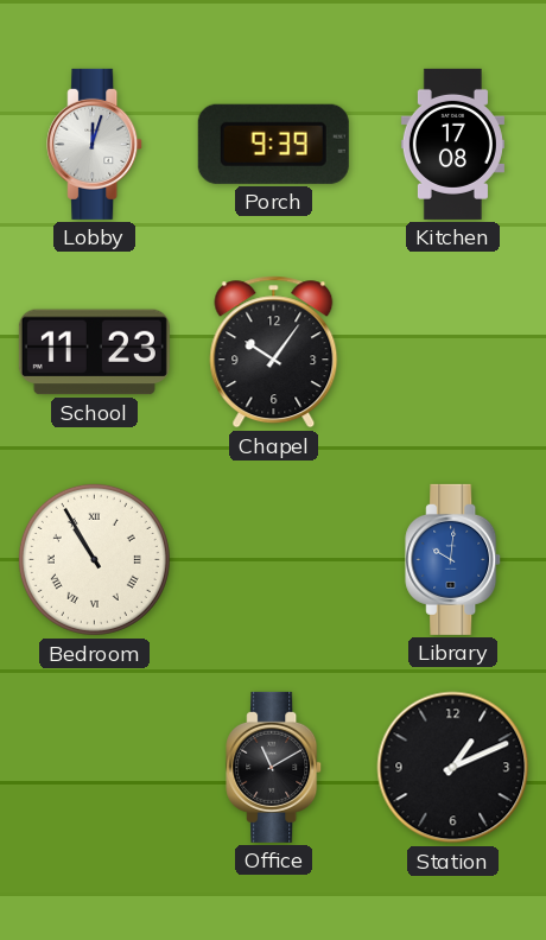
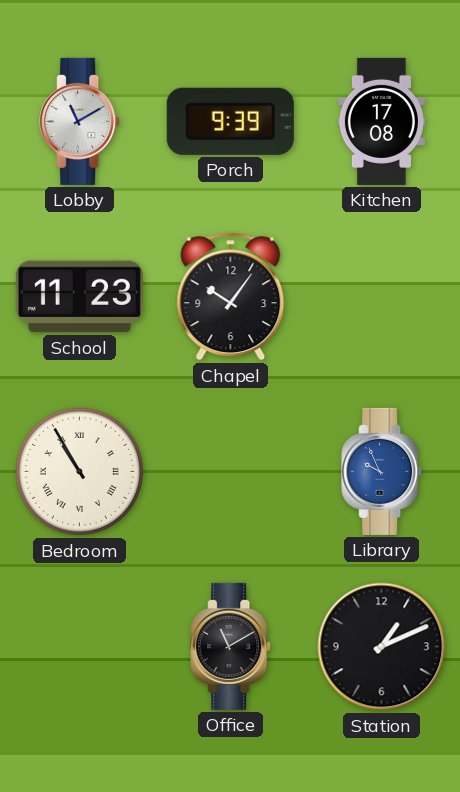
Lobby: 12:03 -> 11:10 (80, 121)
Library: 10:01 -> 9:56 (382, 471)
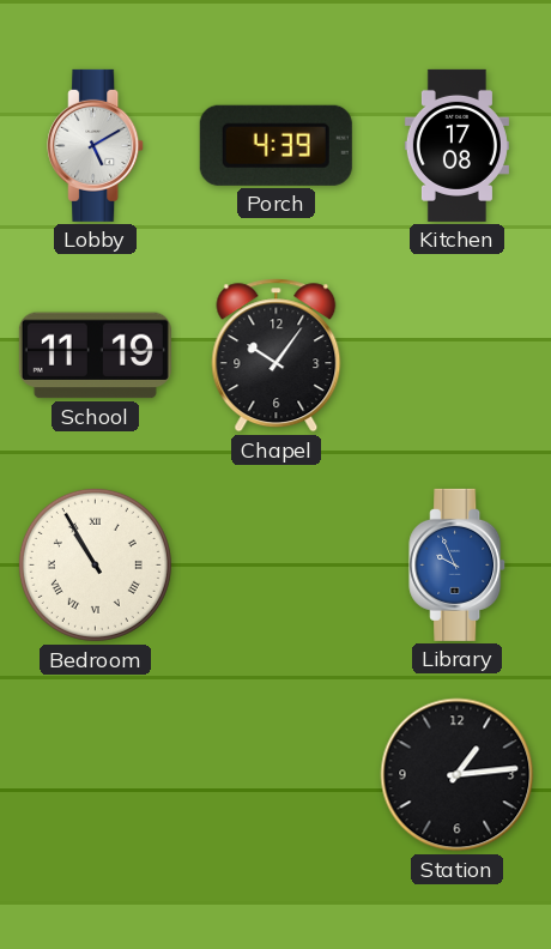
Lobby: 11:10 -> 5:10 (96, 145)
Porch: 9:39 -> 4:39 (275, 145)
School: 11:23 -> 11:19 (95, 356)
Office: 11:10 -> none (231, 646)
Station: 1:11 -> 1:14 (458, 775)
